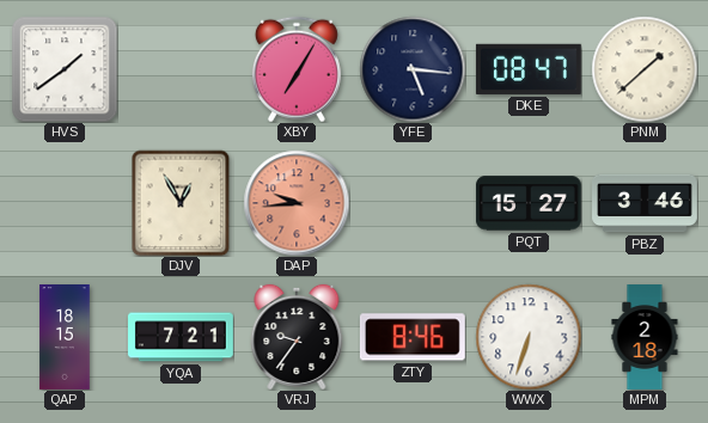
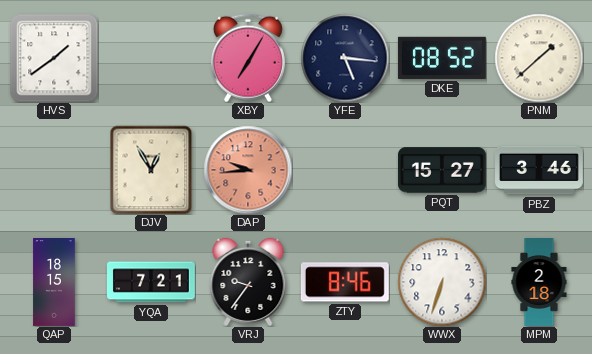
DKE: 08:47 -> 08:52 (442, 58)
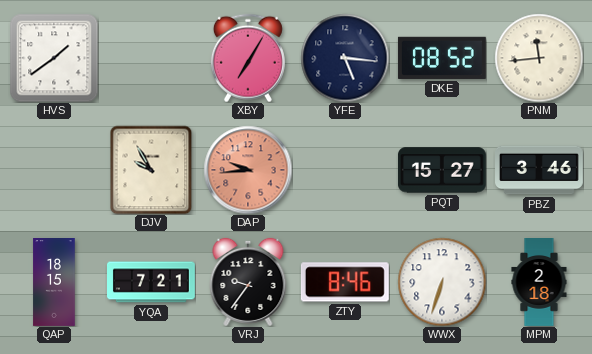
PNM: 1:38 -> 11:44 (539, 58)
DJV: 12:55 -> 9:55 (151, 170)
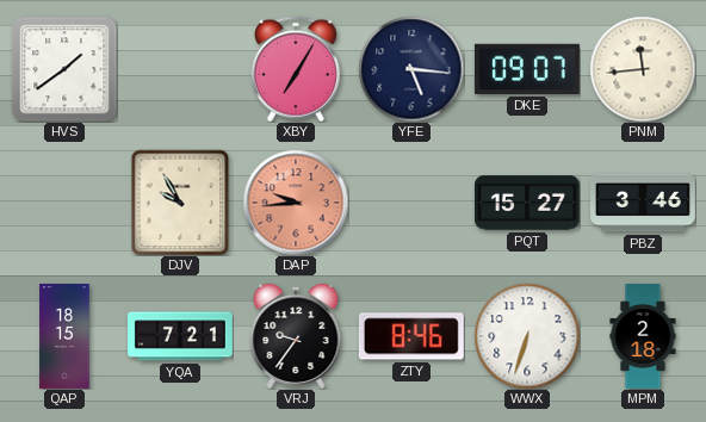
DKE: 08:52 -> 09:07 (527, 69)
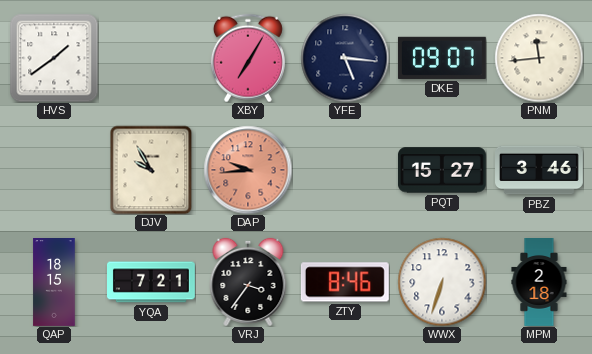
VRJ: 9:36 -> 3:36 (248, 282)
